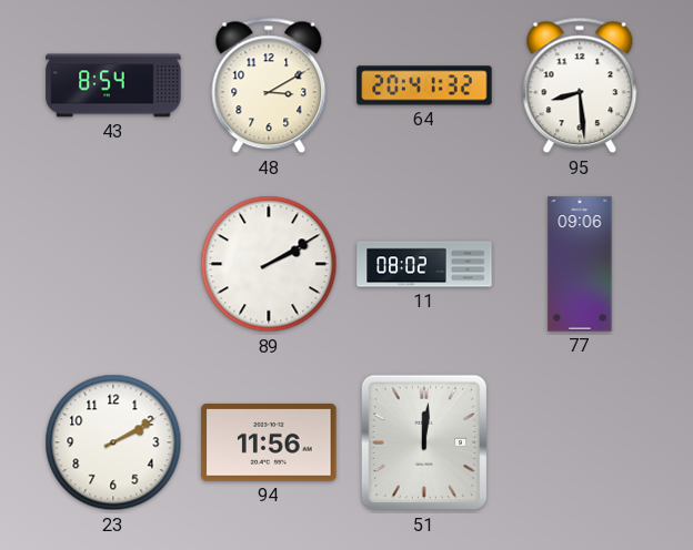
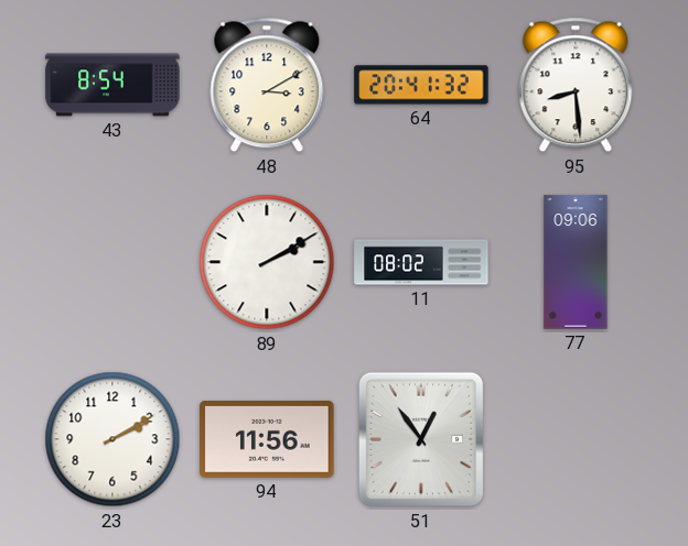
51: 12:01 -> 12:54 (421, 439)
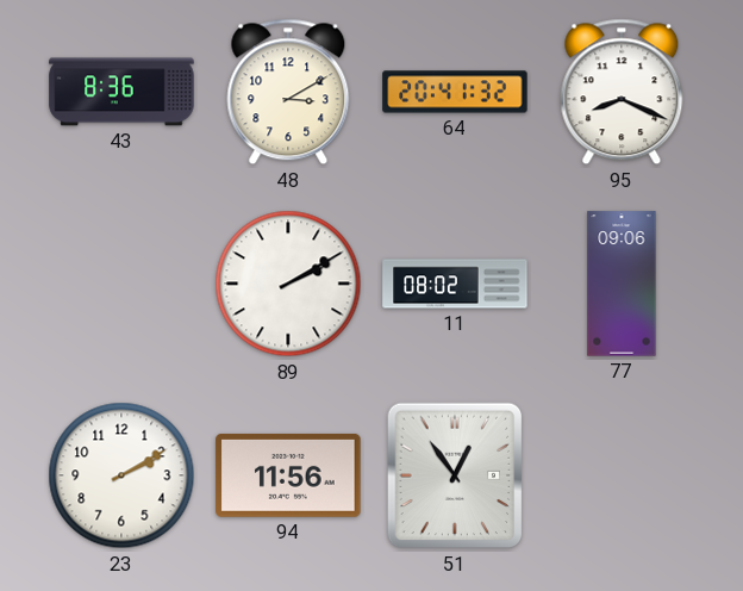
43: 8:54 -> 8:36 (121, 92)
95: 8:29 -> 8:19 (622, 92)
